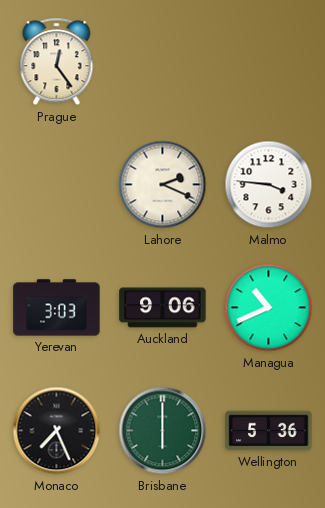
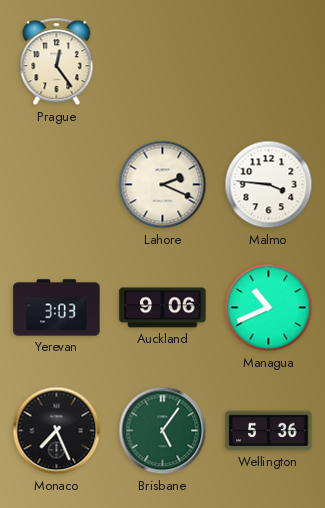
Brisbane: 6:00 -> 5:06 (163, 431)
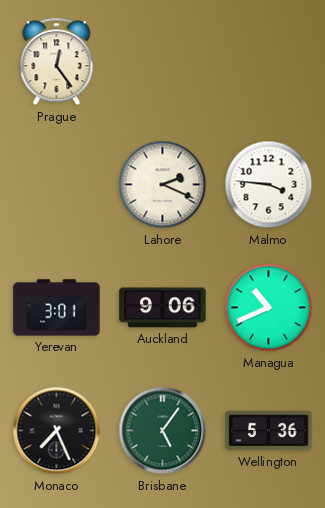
Yerevan: 3:03 -> 3:01 (57, 308)
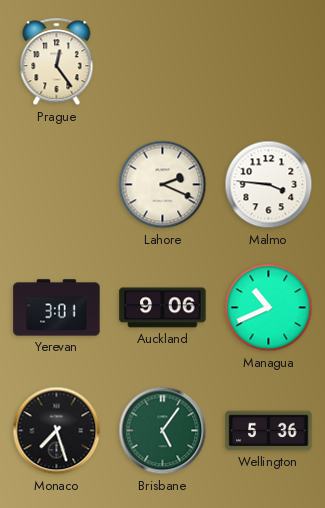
Monaco: 7:26 -> 7:27 (57, 431)
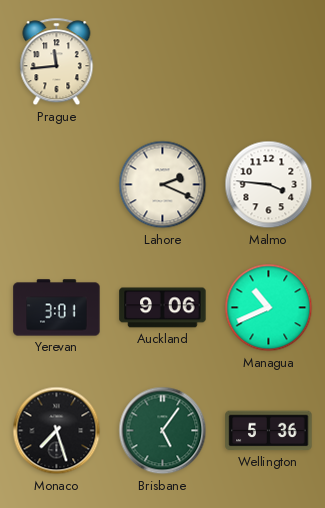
Prague: 12:24 -> 11:44 (57, 62)
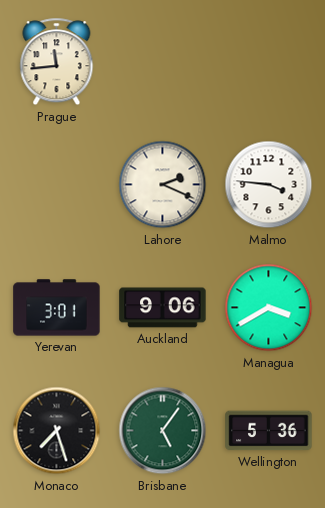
Managua: 10:41 -> 3:40 (269, 308)
